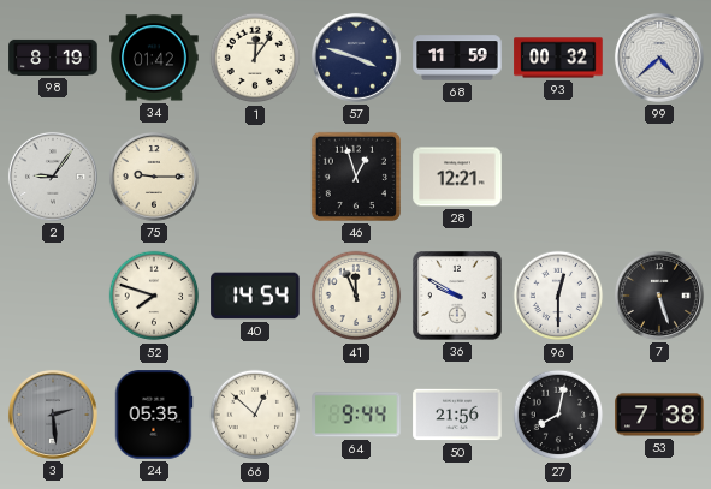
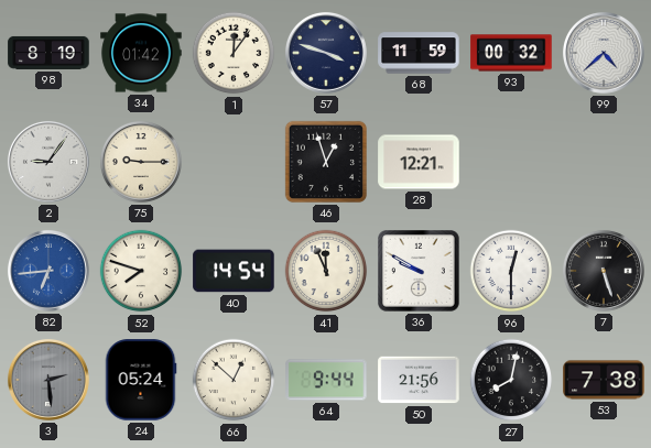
82: none -> 6:44 (48, 271)
24: 05:35 -> 05:24 (141, 380)
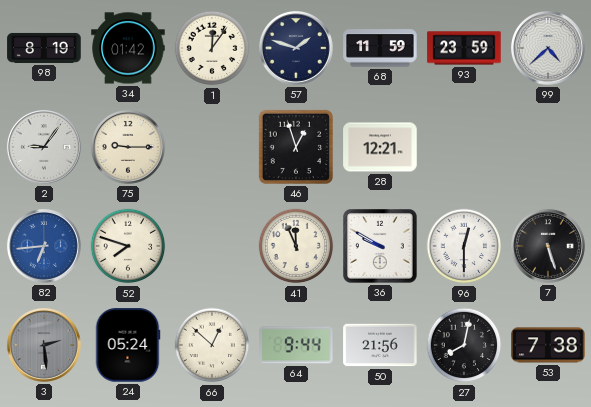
57: 3:48 -> 1:48 (296, 48)
93: 00:32 -> 23:59 (464, 48)
40: 14:54 -> none (234, 271)
